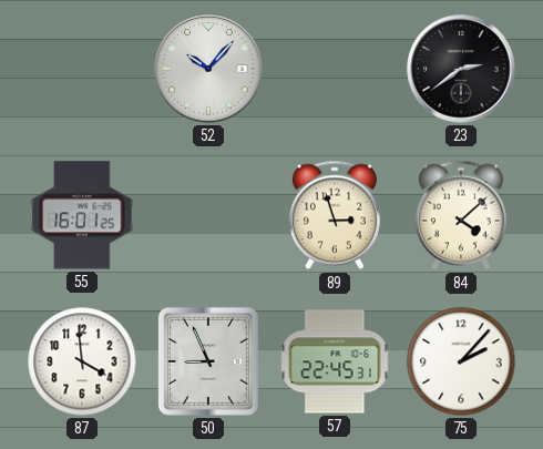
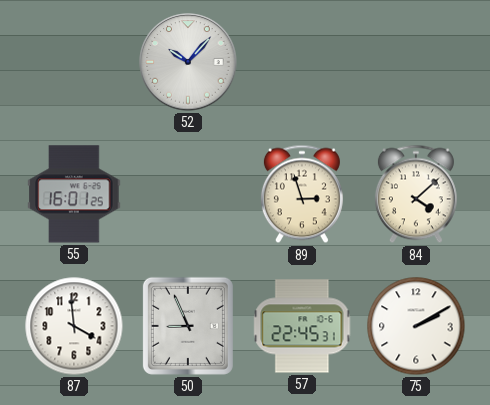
23: 2:39 -> none (461, 69)
75: 2:07 -> 2:10 (416, 326)
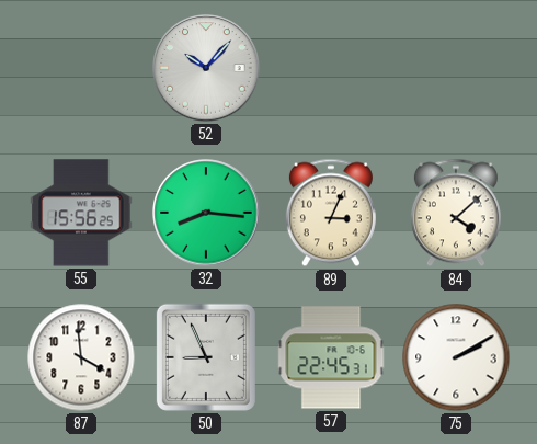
55: 16:01 -> 15:56 (81, 213)
32: none -> 8:16 (206, 213)
89: 2:57 -> 3:04 (331, 213)
